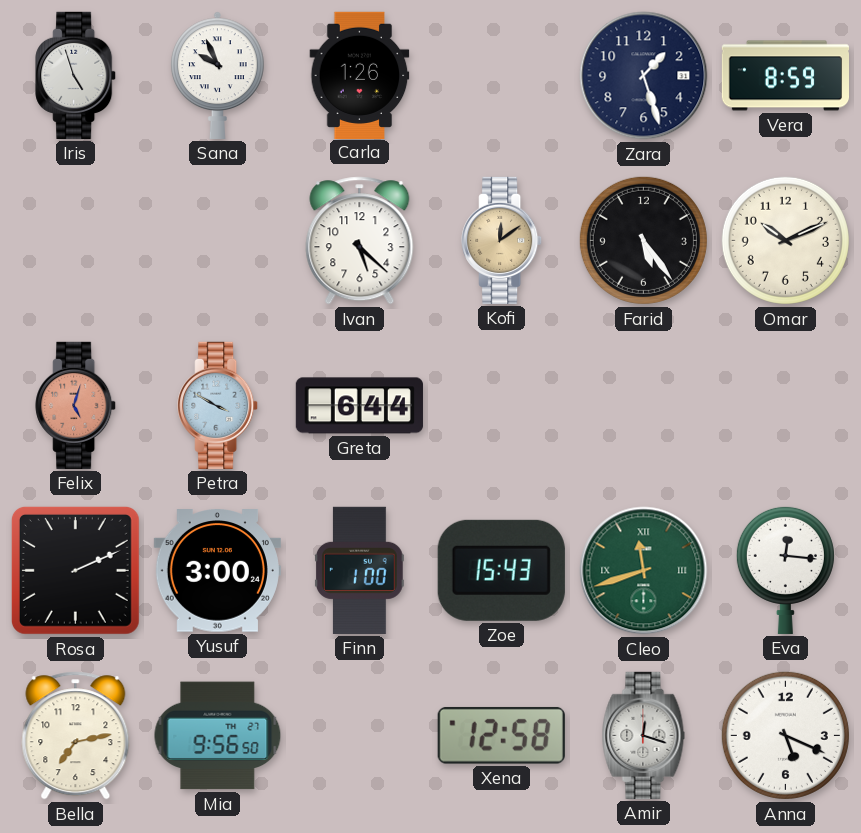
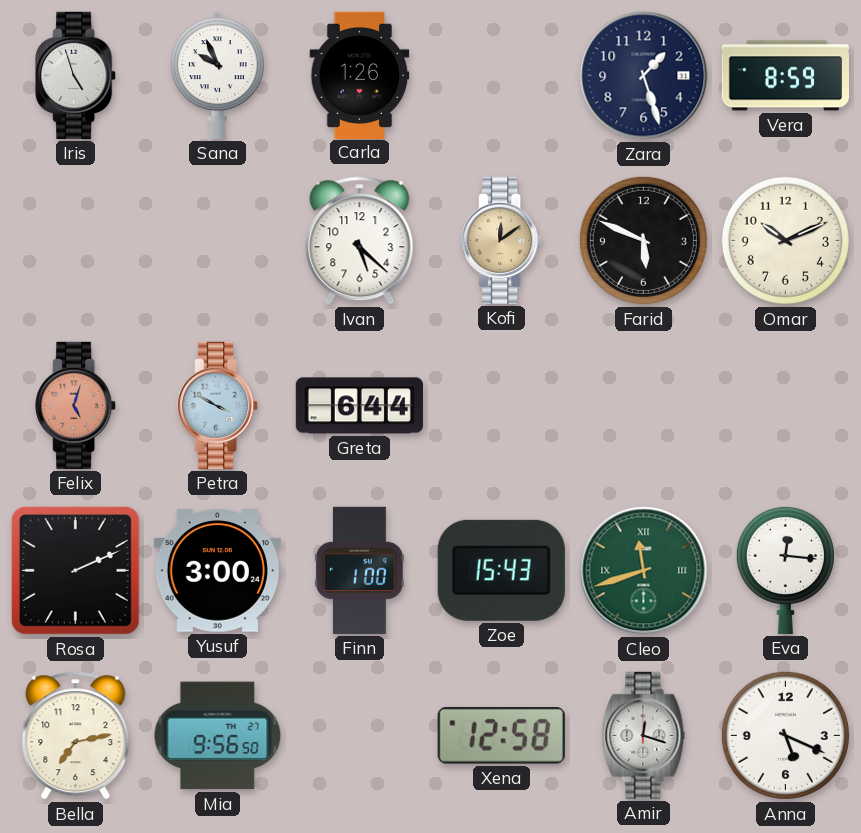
Farid: 5:24 -> 5:49 (643, 240)
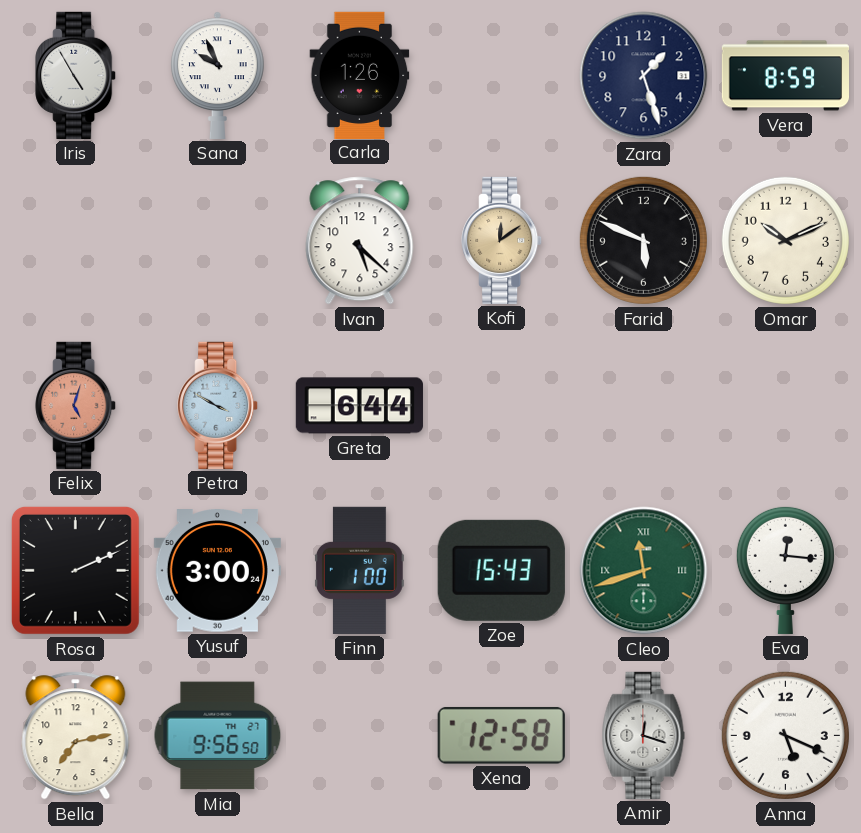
Iris: 4:57 -> 4:55 (76, 75)
